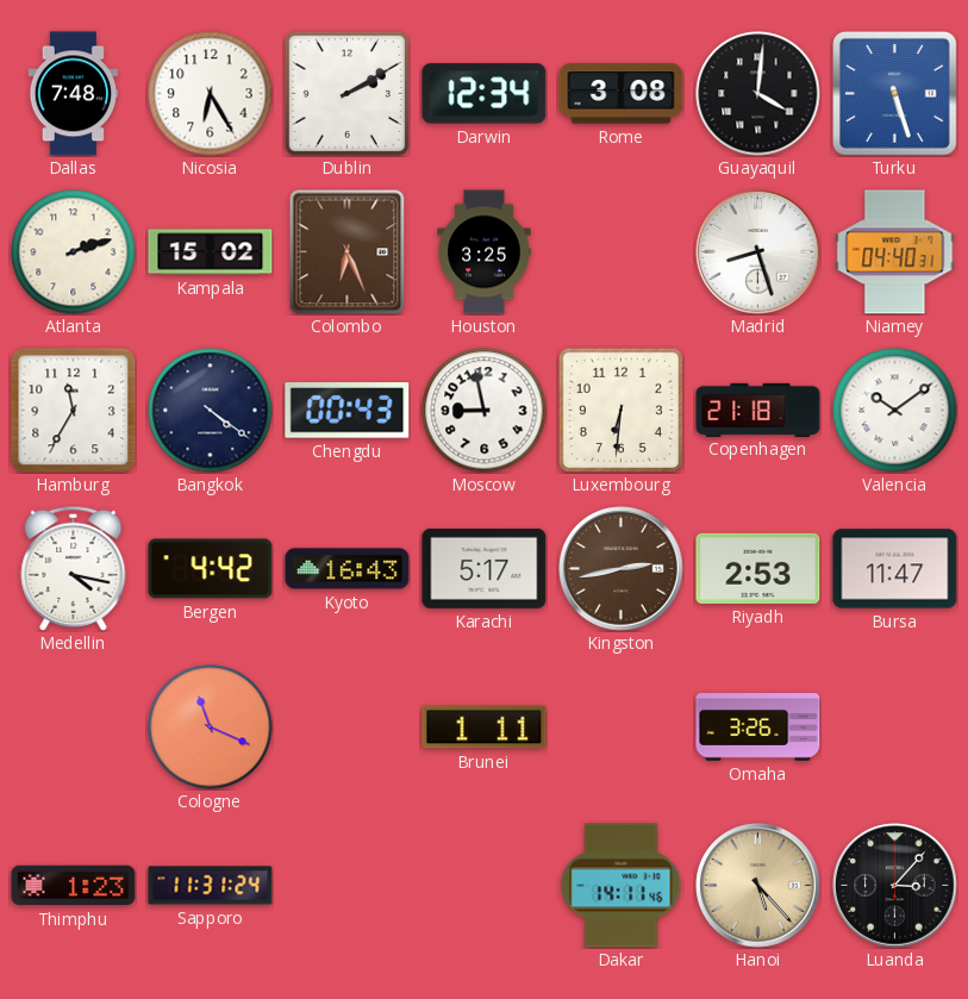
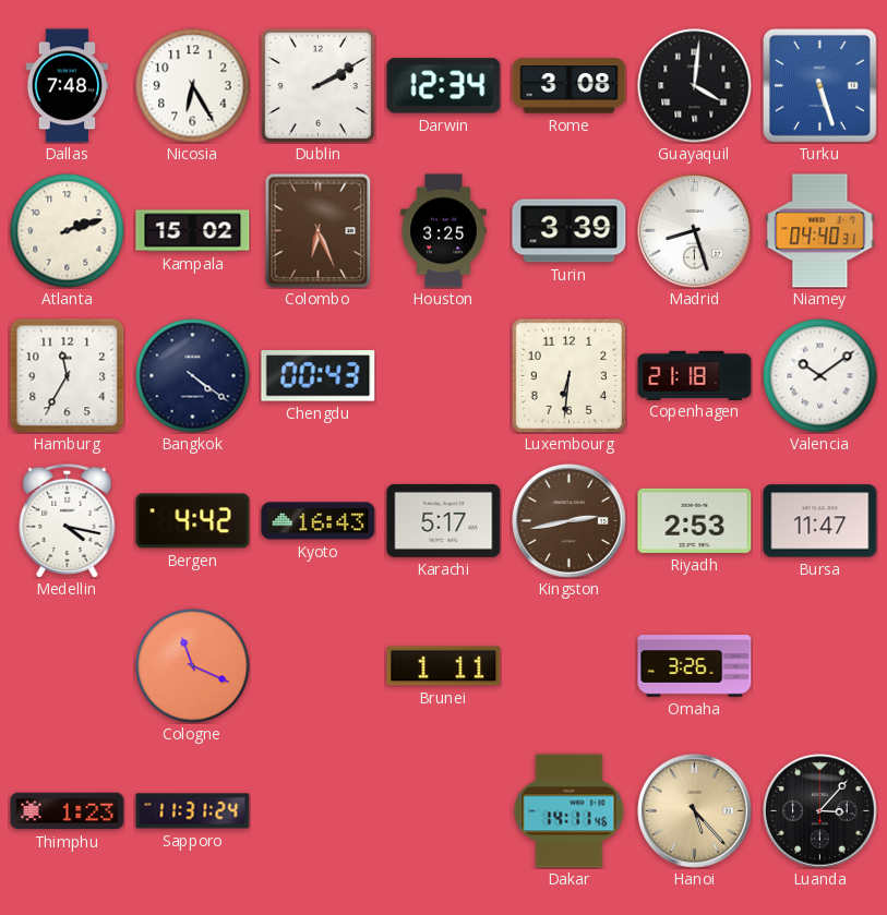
Turin: none -> 3:39 (570, 231)
Moscow: 8:58 -> none (485, 411)
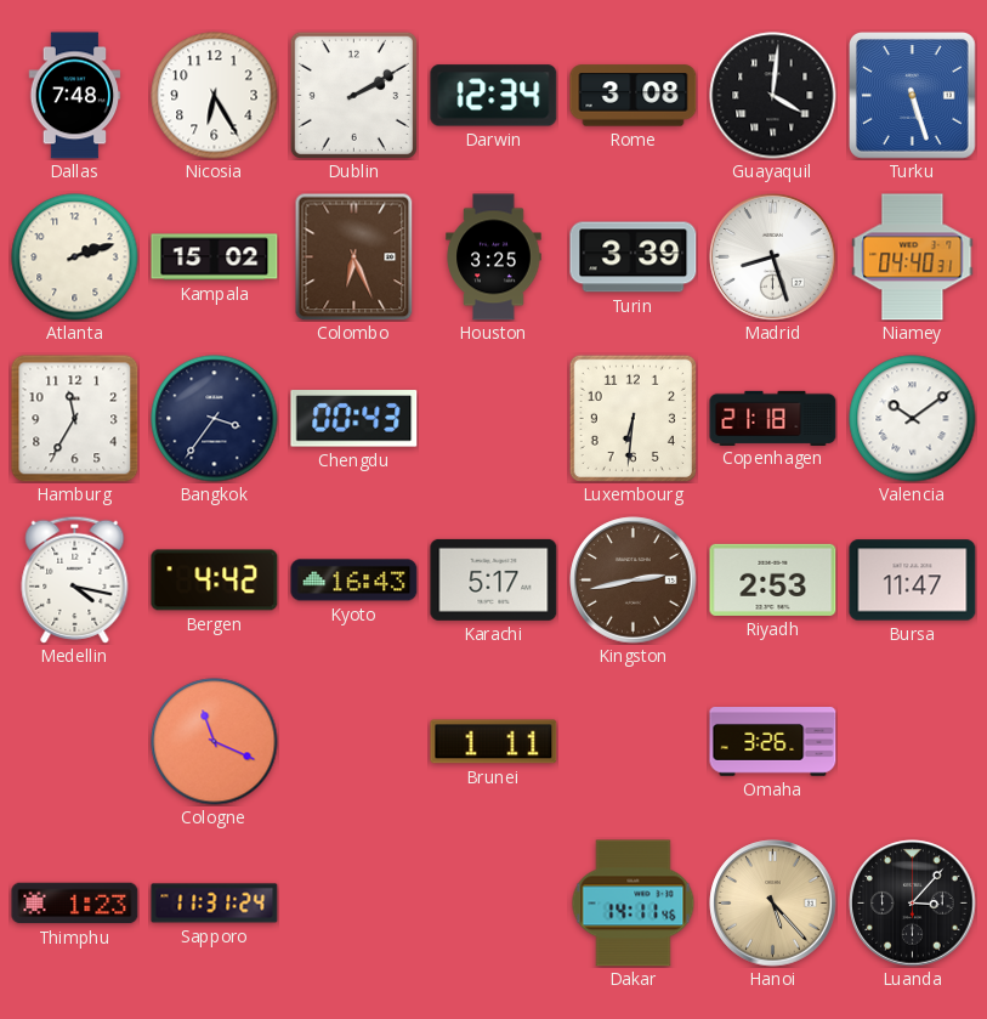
Bangkok: 4:21 -> 3:36 (215, 419)
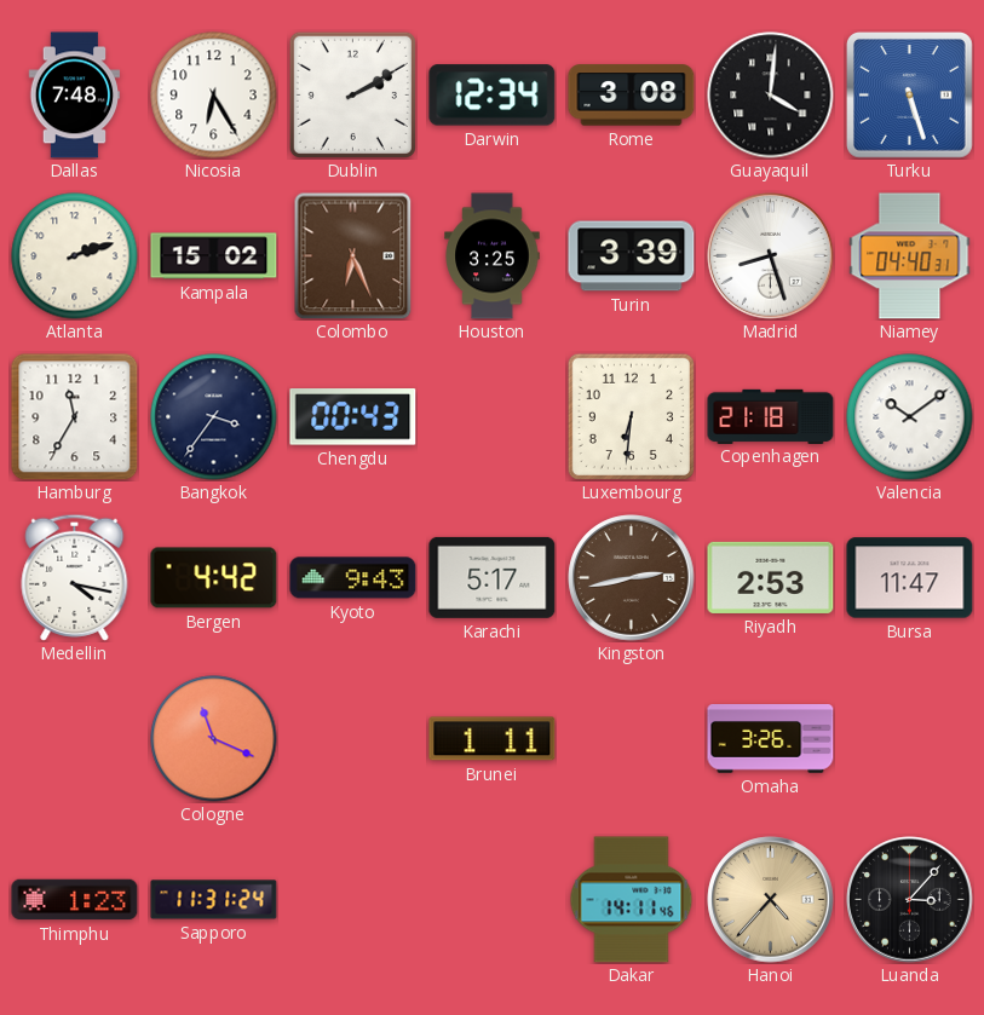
Kyoto: 16:43 -> 9:43 (353, 578)
Hanoi: 5:23 -> 4:37 (771, 900)
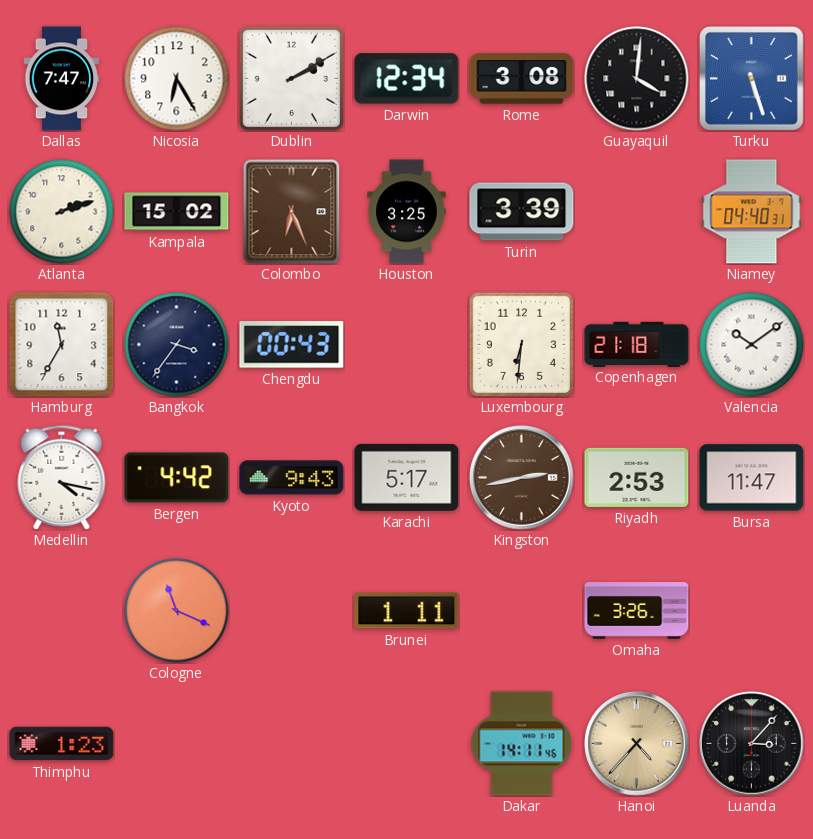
Dallas: 7:48 -> 7:47 (62, 79)
Madrid: 8:27 -> none (771, 256)
Sapporo: 11:31 -> none (214, 900)
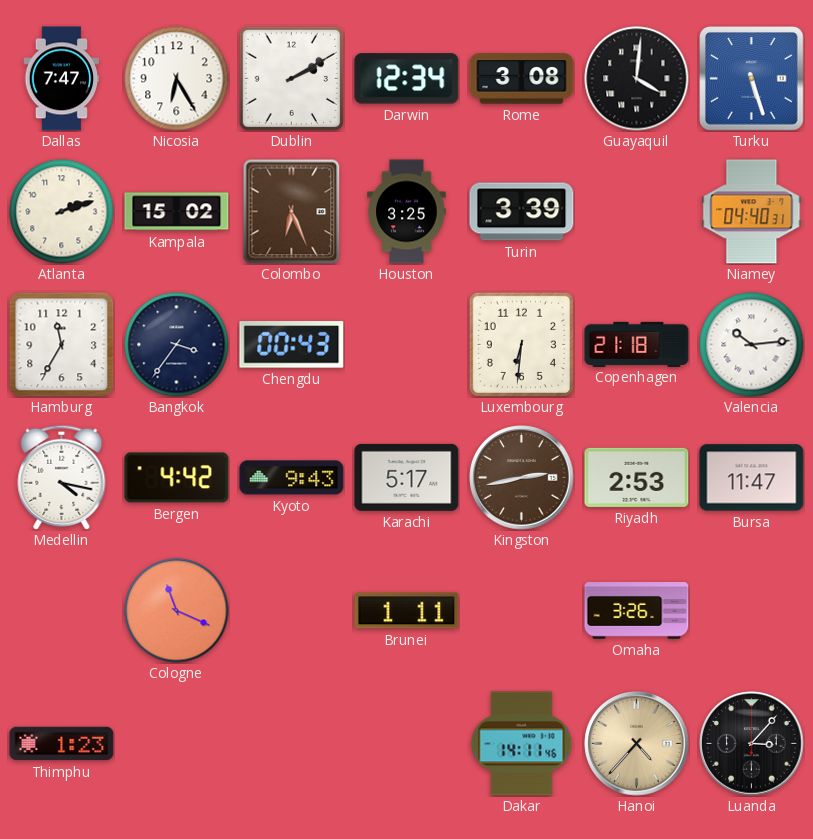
Valencia: 10:09 -> 10:14 (752, 345)
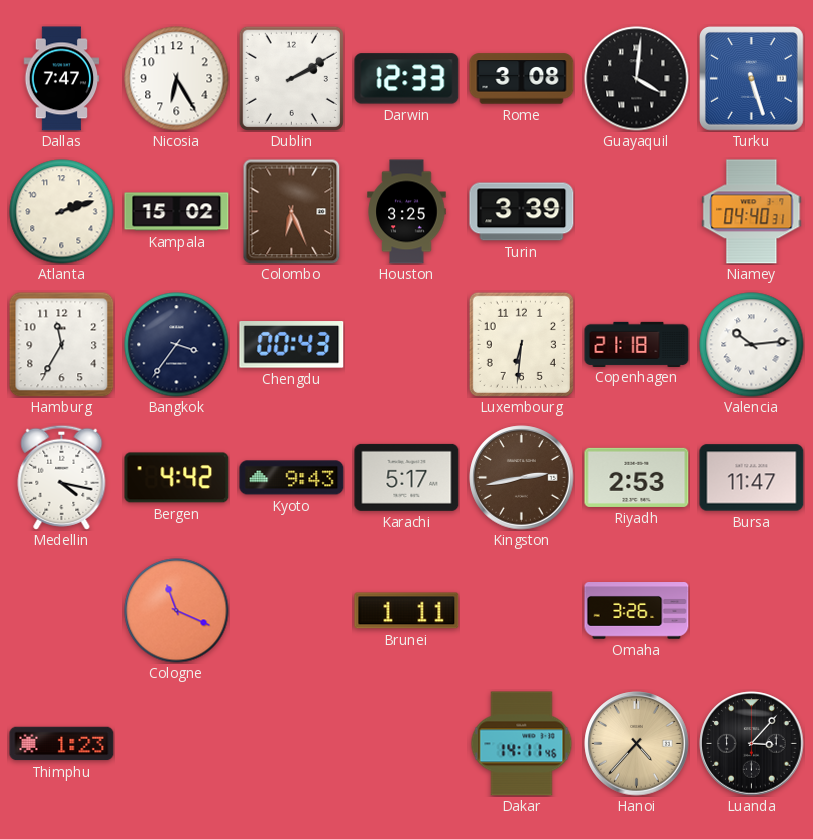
Darwin: 12:34 -> 12:33 (407, 79)
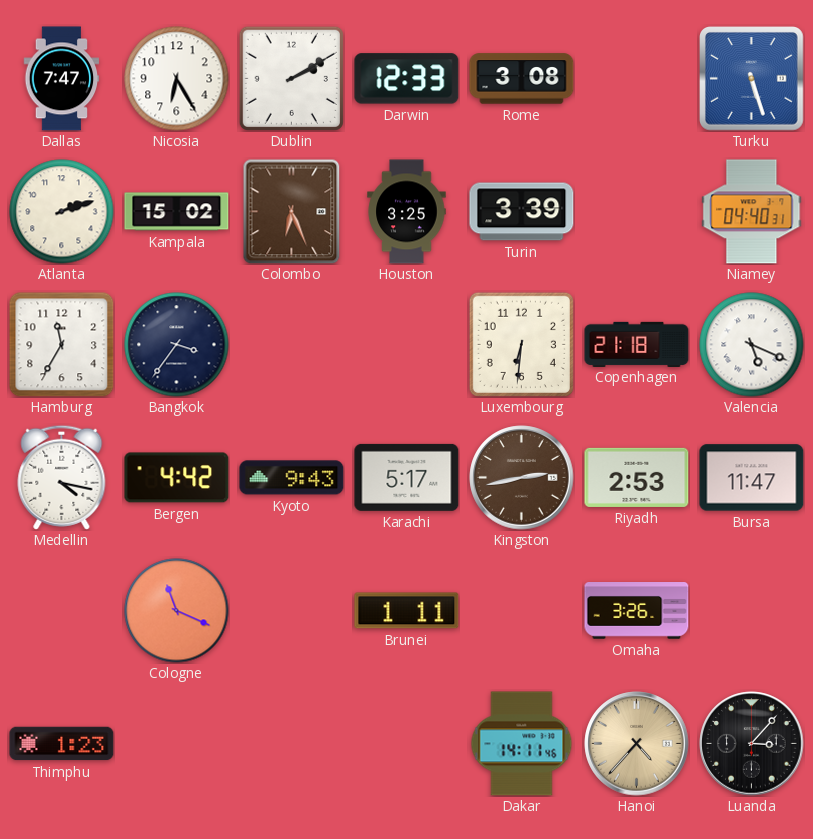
Guayaquil: 4:01 -> none (637, 79)
Chengdu: 00:43 -> none (292, 345)
Valencia: 10:14 -> 5:19 (752, 345)
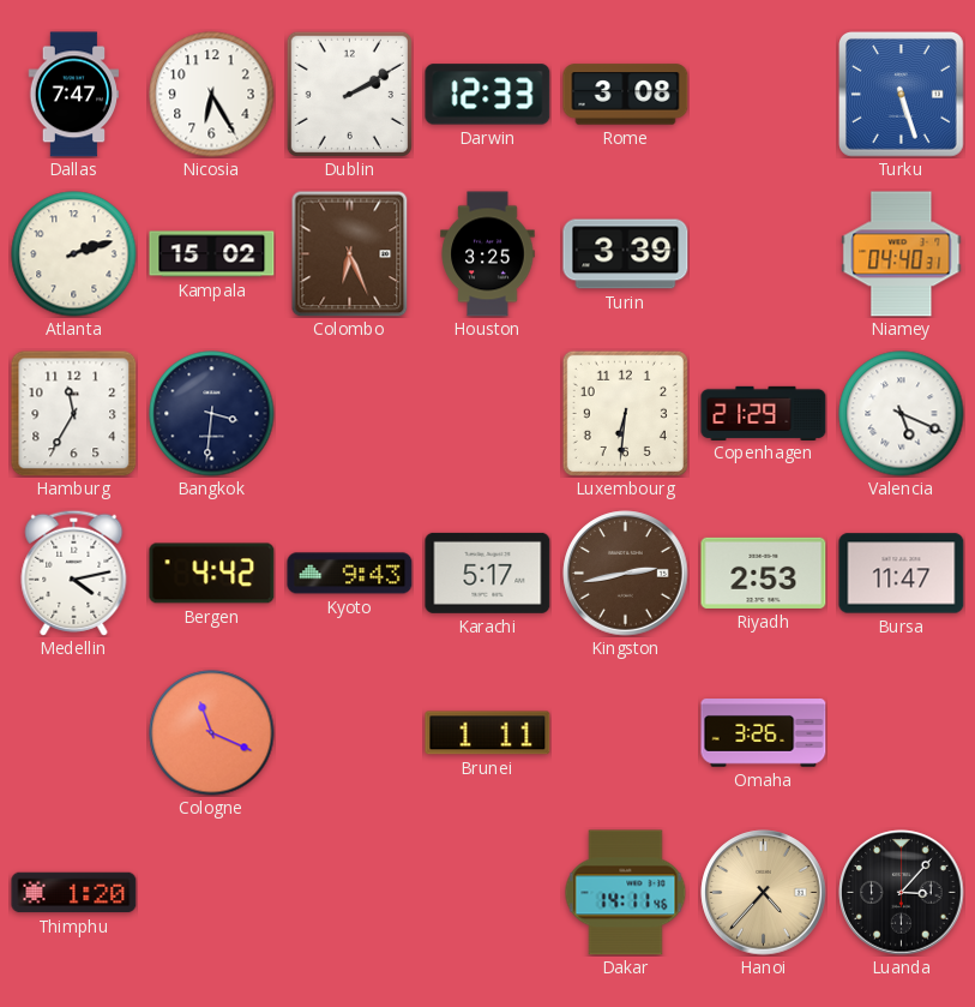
Bangkok: 3:36 -> 3:31 (212, 414)
Copenhagen: 21:18 -> 21:29 (764, 413)
Medellin: 4:17 -> 4:13 (74, 573)
Thimphu: 1:23 -> 1:20 (74, 893)
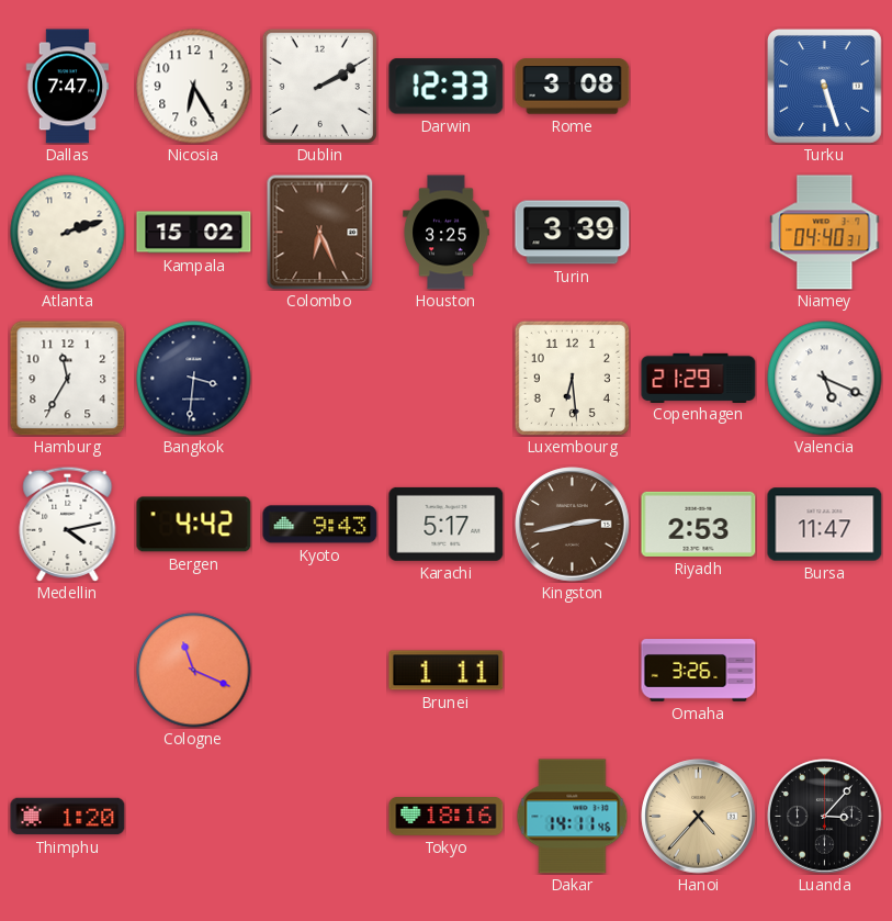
Luxembourg: 6:31 -> 6:29 (572, 378)
Tokyo: none -> 18:16 (447, 817)
